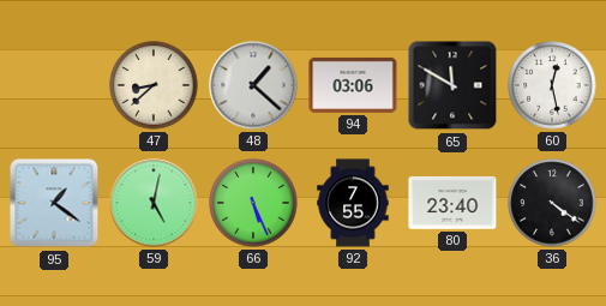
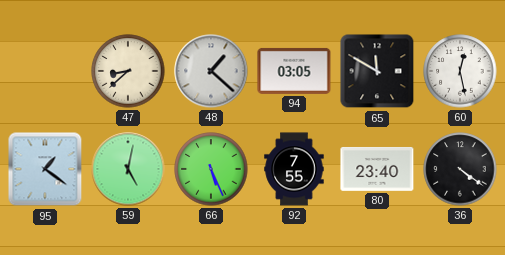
94: 03:06 -> 03:05 (294, 71)
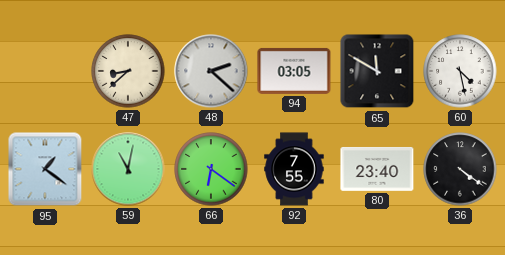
48: 1:22 -> 2:22 (211, 71)
60: 12:28 -> 4:28 (460, 71)
59: 5:02 -> 11:02 (128, 169)
66: 5:26 -> 6:21 (211, 169)
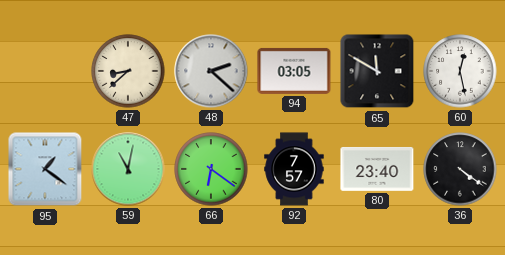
60: 4:28 -> 12:28 (460, 71)
92: 7:55 -> 7:57 (294, 169)
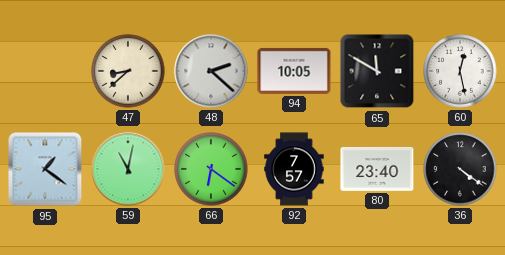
94: 03:05 -> 10:05 (294, 71)
